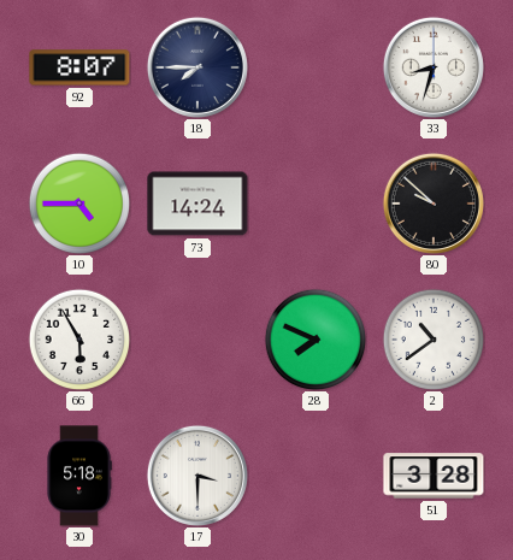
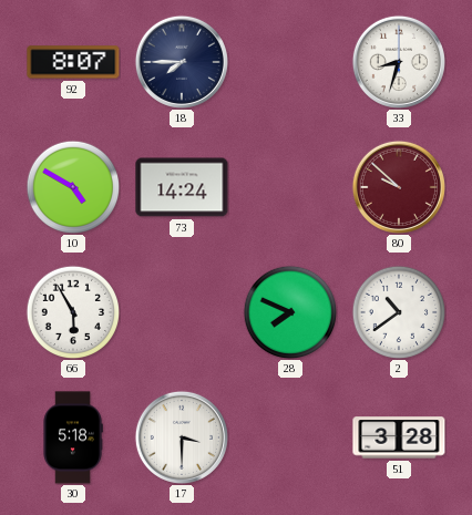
10: 4:45 -> 4:50 (73, 187)
80 dial: black -> burgundy (399, 187)
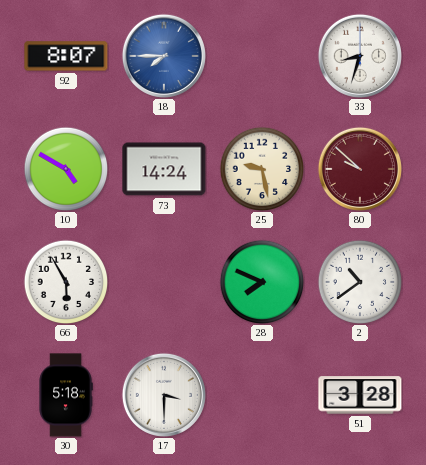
18 dial: navy -> blue (164, 56)
25: none -> 9:28 (262, 169)
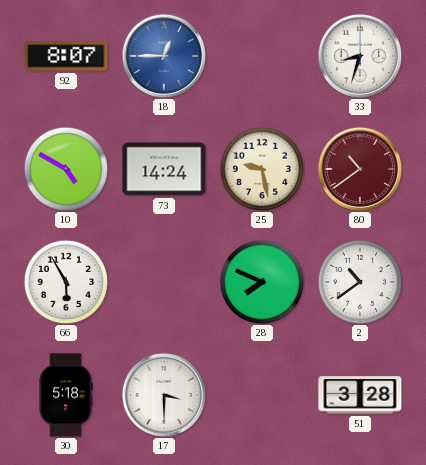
18: 7:45 -> 12:45 (164, 56)
80: 9:52 -> 10:39 (360, 169)
